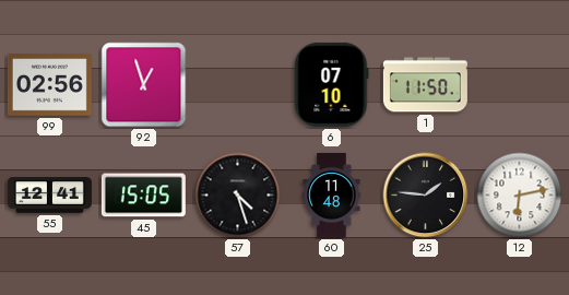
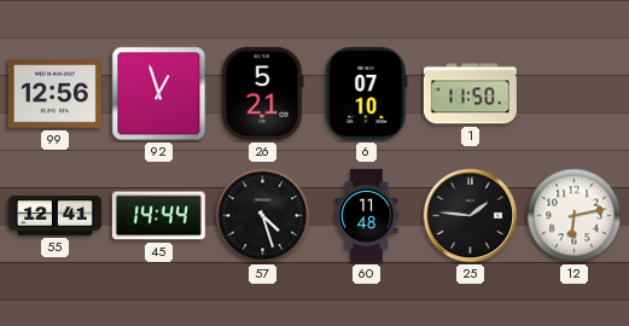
99: 02:56 -> 12:56 (54, 94)
26: none -> 5:21 (263, 93)
45: 15:05 -> 14:44 (158, 216)
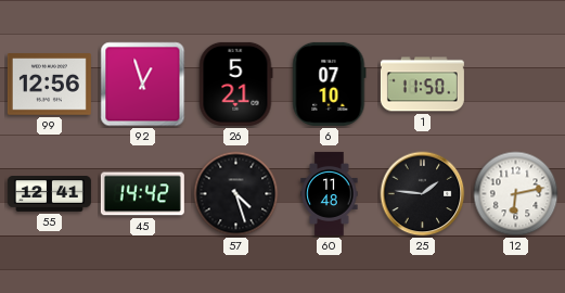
45: 14:44 -> 14:42 (142, 194)
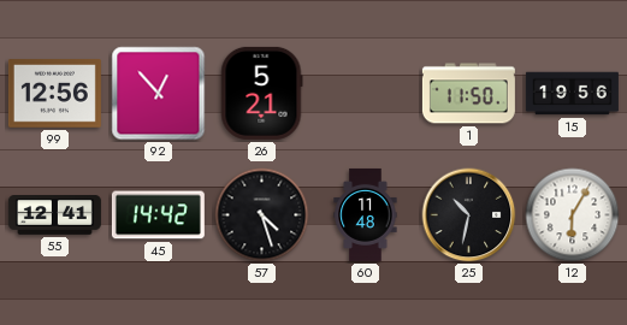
92: 12:57 -> 12:53 (159, 94)
6: 07:10 -> none (330, 84)
15: none -> 19:56 (572, 94)
25: 1:46 -> 10:32 (469, 215)
12: 6:13 -> 6:05 (573, 215)
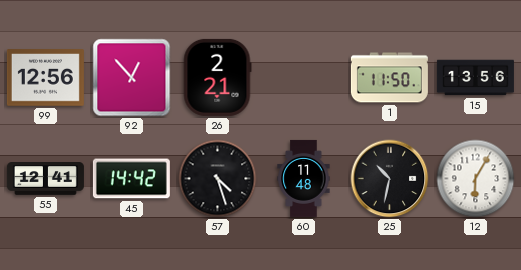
26: 5:21 -> 2:21 (218, 77)
15: 19:56 -> 13:56 (475, 78)
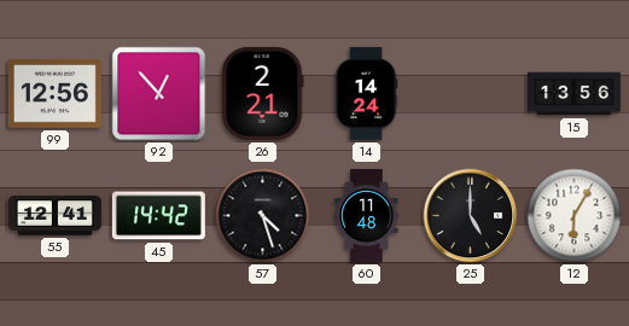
14: none -> 14:24 (366, 93)
1: 11:50 -> none (389, 78)
25: 10:32 -> 5:00 (471, 216)
